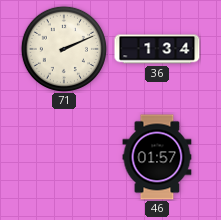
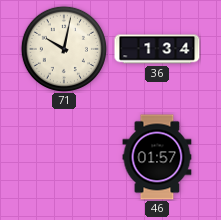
71: 2:11 -> 10:02 (64, 49)
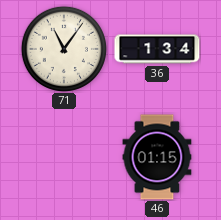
71: 10:02 -> 11:06 (64, 49)
46: 01:57 -> 01:15 (157, 157)
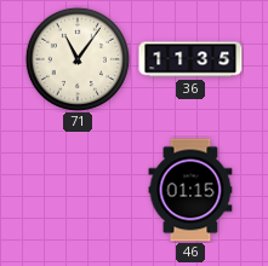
36: 1:34 -> 11:35 (190, 59)
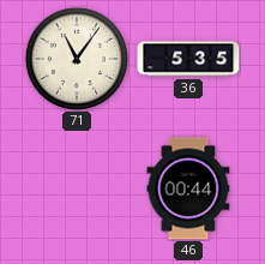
36: 11:35 -> 5:35 (188, 59)
46: 01:15 -> 00:44 (188, 188)
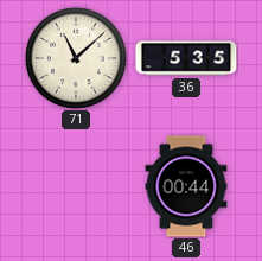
71: 11:06 -> 11:08 (76, 58)
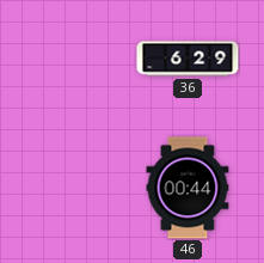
71: 11:08 -> none (76, 58)
36: 5:35 -> 6:29 (188, 59)
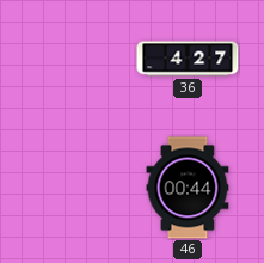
36: 6:29 -> 4:27 (188, 59)
